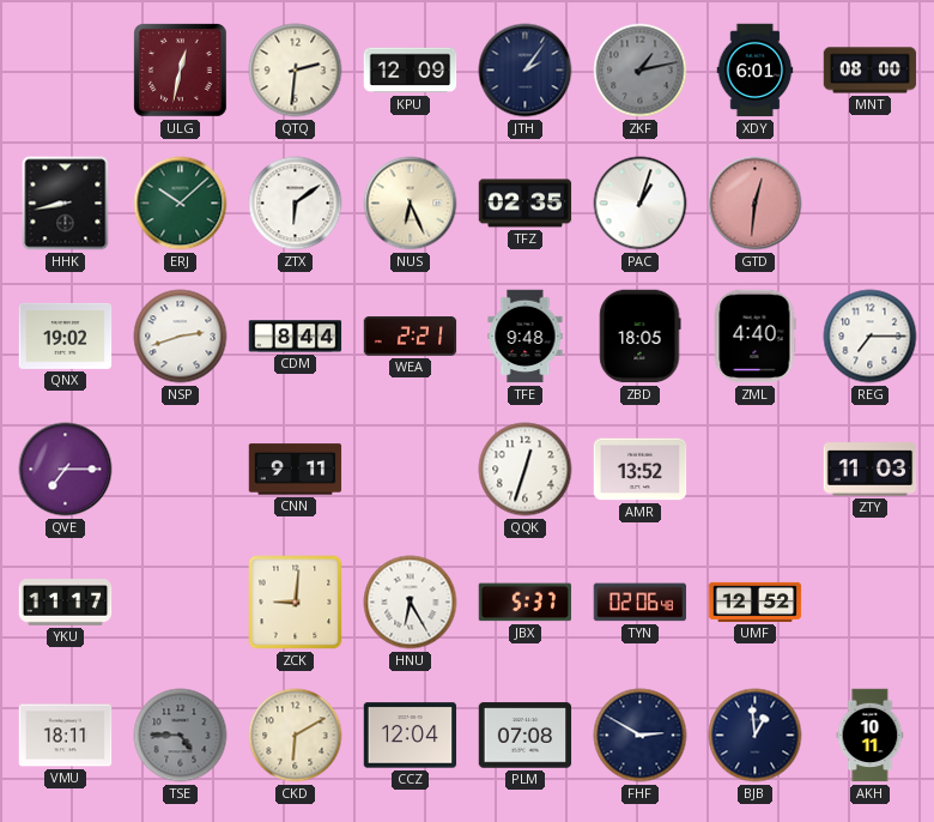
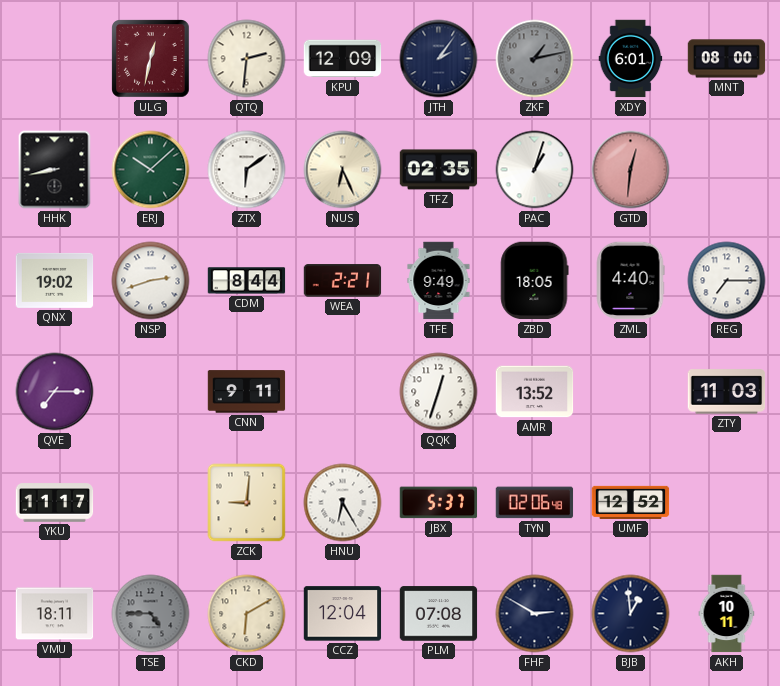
TFE: 9:48 -> 9:49 (439, 281)
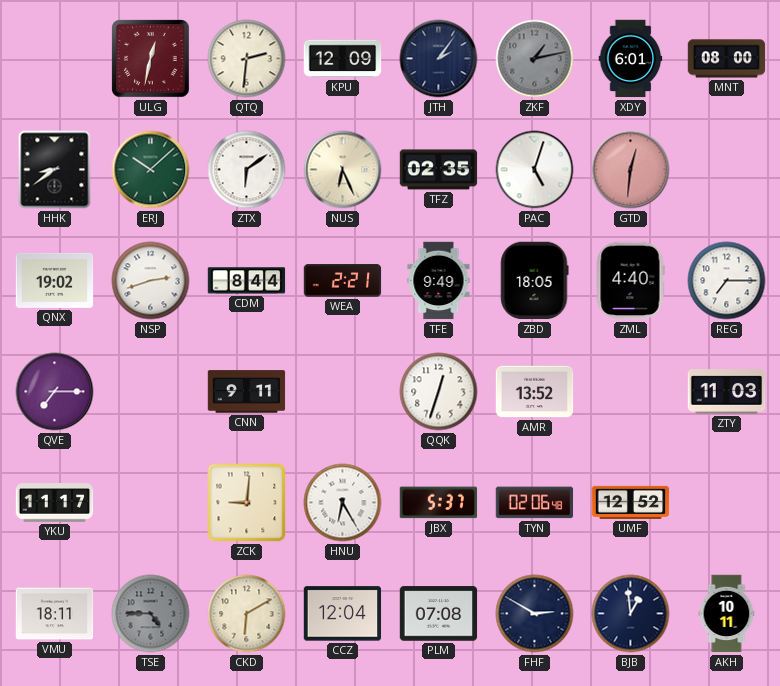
HHK: 8:43 -> 8:39 (55, 170)
PAC: 1:03 -> 5:03 (535, 170)
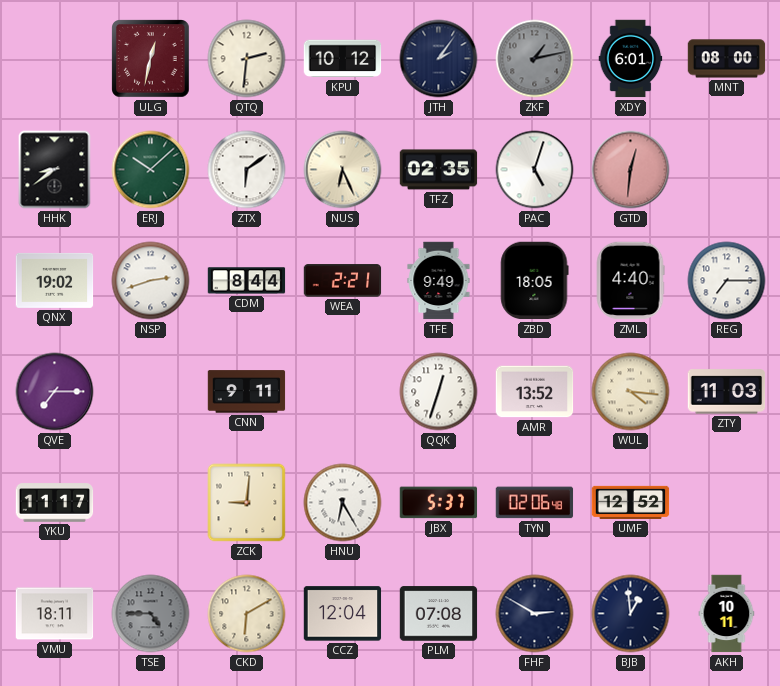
KPU: 12:09 -> 10:12 (343, 59)
WUL: none -> 4:16 (631, 392)
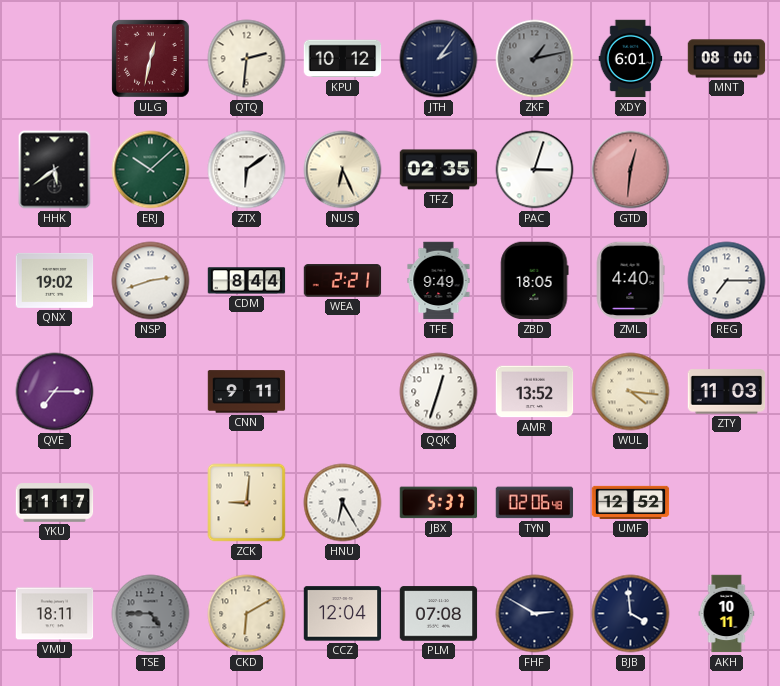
HHK: 8:39 -> 5:39 (55, 170)
PAC: 5:03 -> 3:03 (535, 170)
BJB: 12:59 -> 3:59 (631, 614)
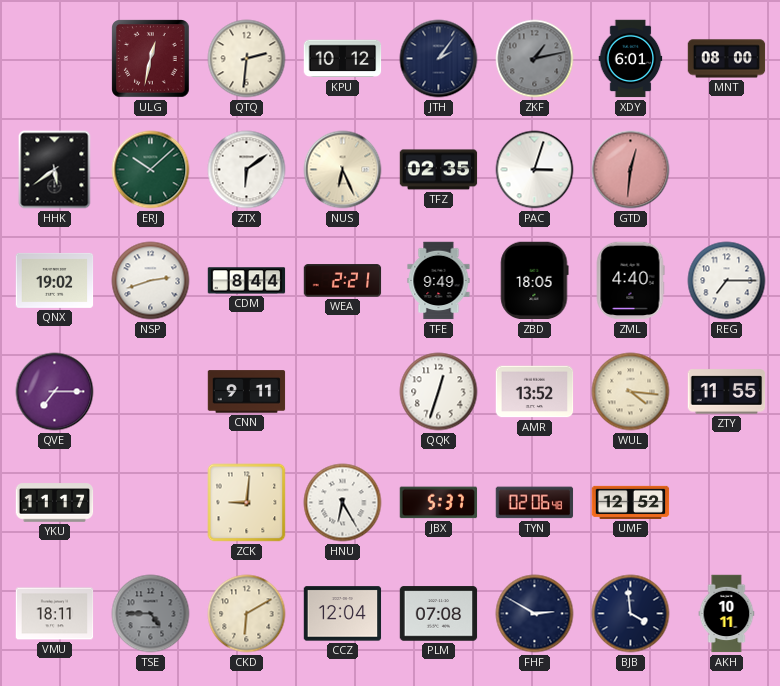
ZTY: 11:03 -> 11:55 (727, 392)
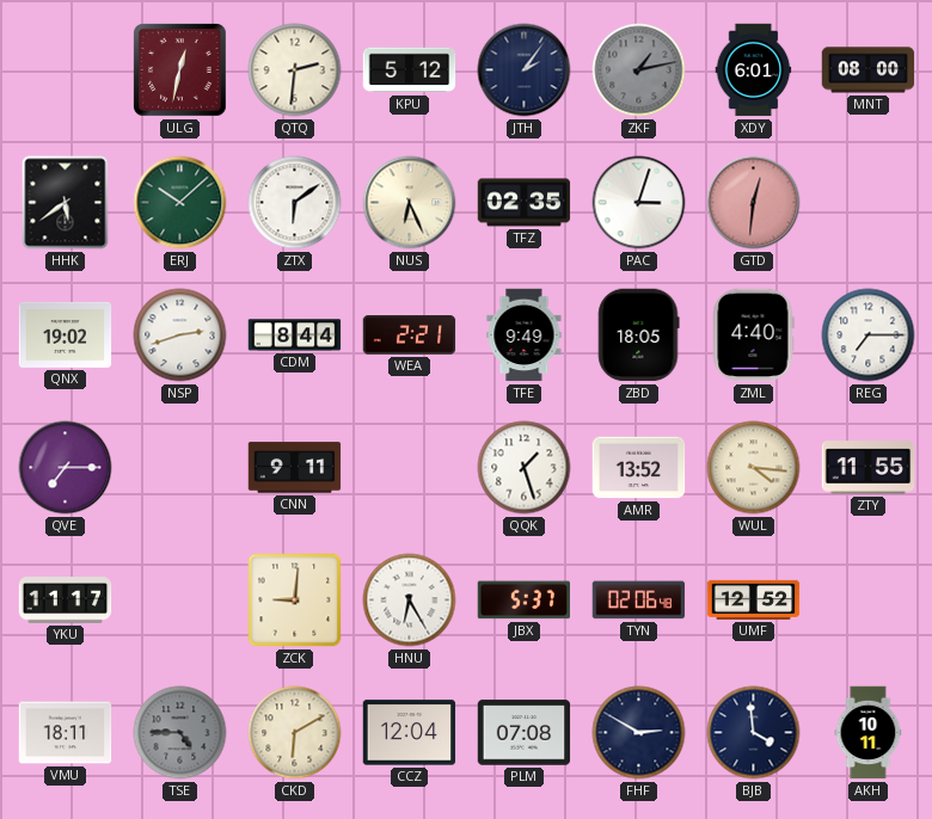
KPU: 10:12 -> 5:12 (410, 70)
QQK: 12:33 -> 1:27 (525, 468)
